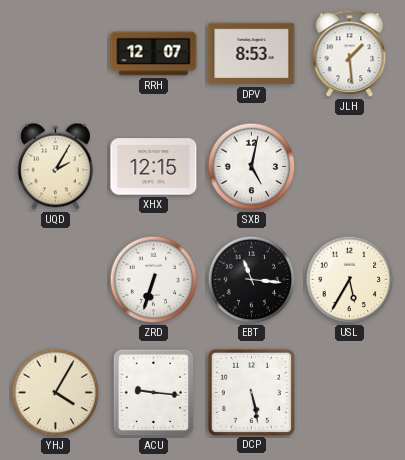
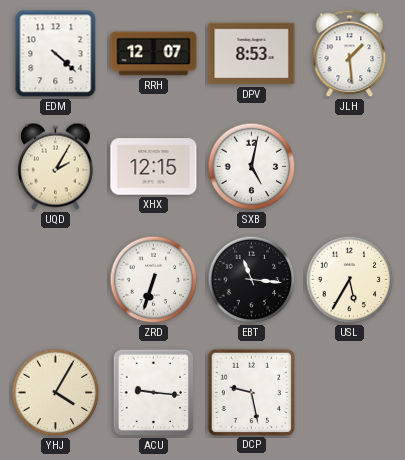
EDM: none -> 4:22 (56, 54)
DCP: 5:28 -> 9:28 (251, 392)
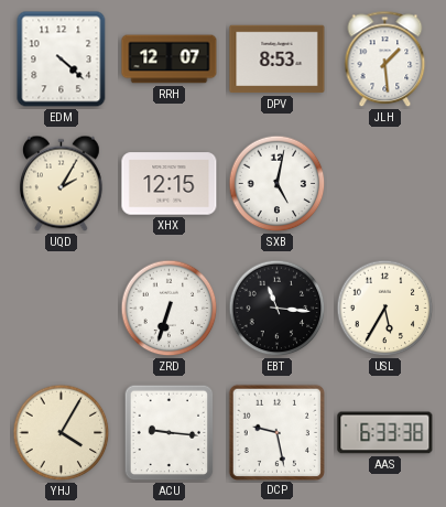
AAS: none -> 6:33 (385, 433)
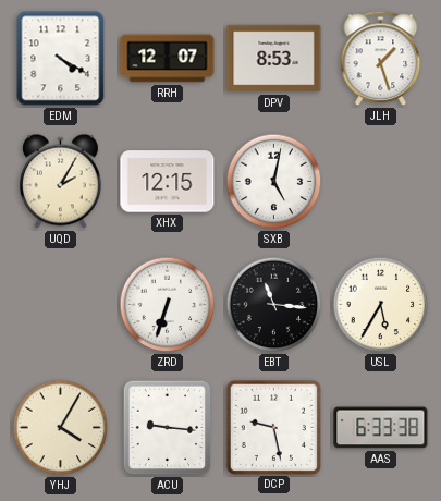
EDM: 4:22 -> 4:20 (61, 59)
JLH: 1:29 -> 1:27 (381, 59)
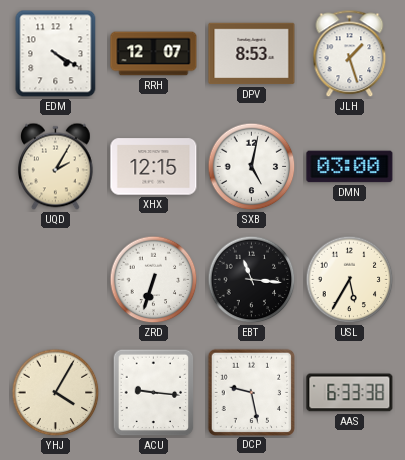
DMN: none -> 03:00 (350, 167)
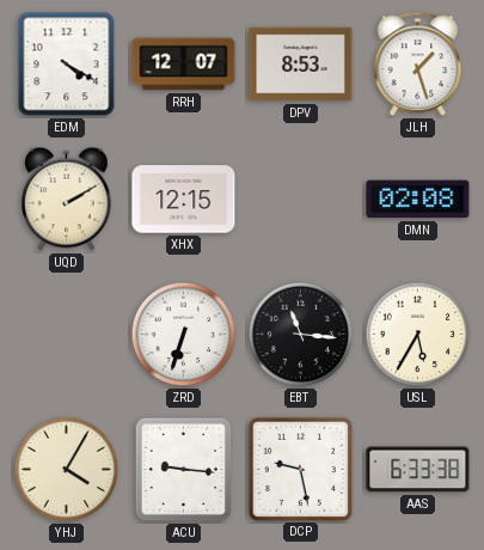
UQD: 2:05 -> 2:10 (67, 200)
SXB: 5:02 -> none (252, 167)
DMN: 03:00 -> 02:08 (418, 200)
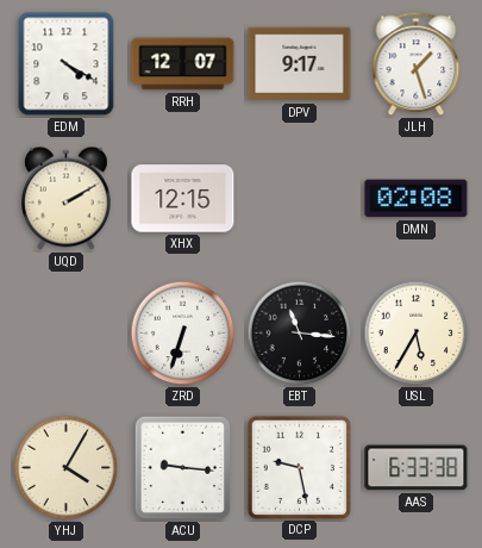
DPV: 8:53 -> 9:17 (300, 64)
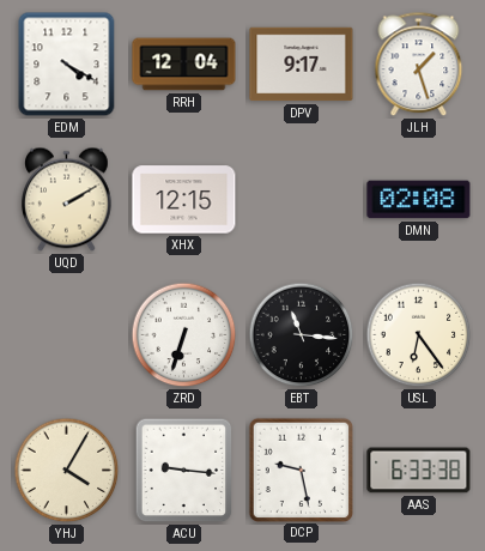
RRH: 12:07 -> 12:04 (184, 65)
USL: 5:35 -> 6:24 (419, 335)
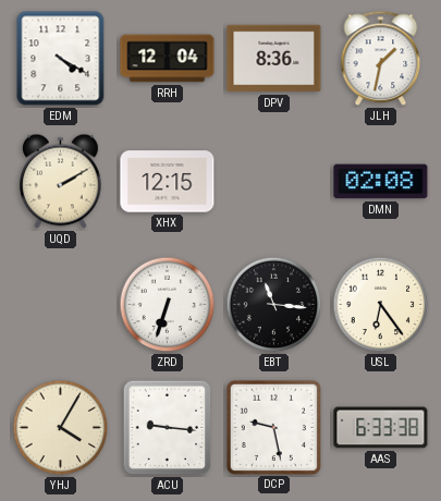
DPV: 9:17 -> 8:36 (274, 59)
JLH: 1:27 -> 1:32 (381, 59)
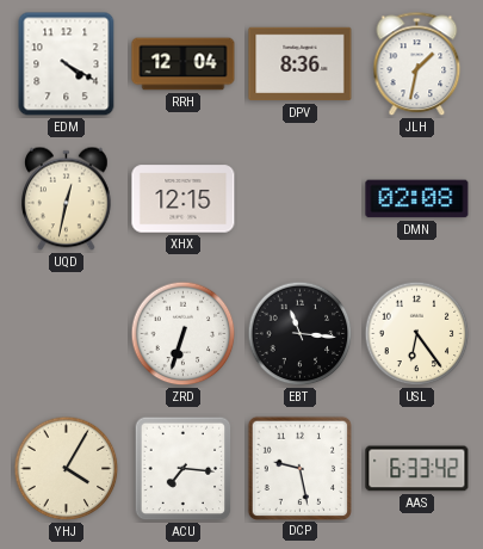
UQD: 2:10 -> 12:32 (67, 199)
ACU: 9:16 -> 7:16 (184, 469)
AAS: 6:33:38 -> 6:33:42 (417, 469)
